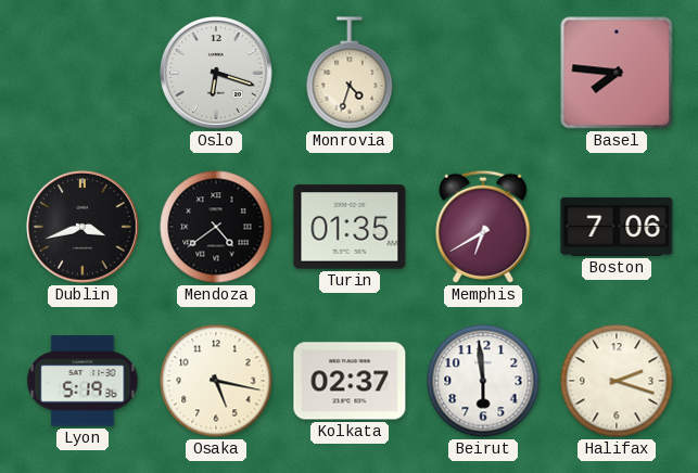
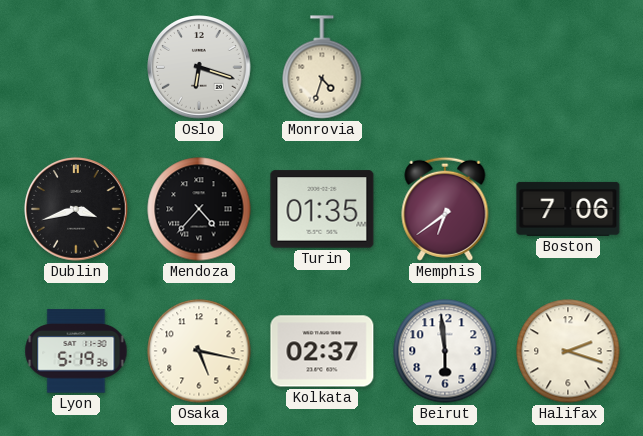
Basel: 7:46 -> none (617, 73)
Mendoza: 4:39 -> 4:37 (199, 209)
Memphis: 6:40 -> 6:39 (445, 209)
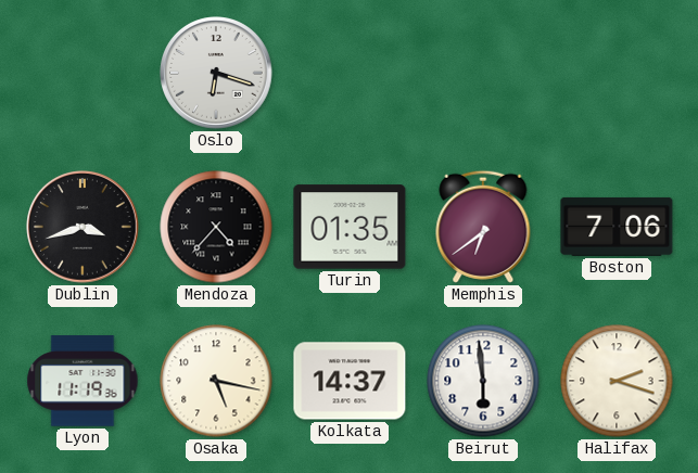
Monrovia: 4:33 -> none (322, 67)
Lyon: 5:19 -> 11:19 (83, 381)
Kolkata: 02:37 -> 14:37 (350, 381)
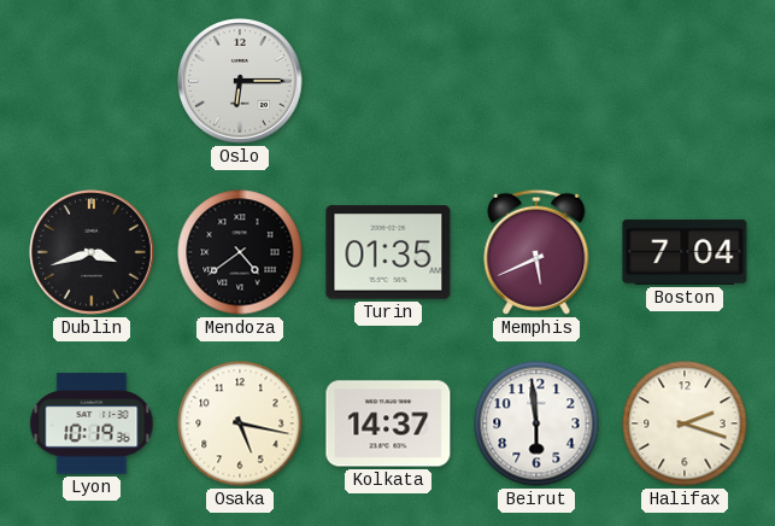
Oslo: 6:18 -> 6:15 (240, 81)
Mendoza: 4:37 -> 4:39 (240, 252)
Memphis: 6:39 -> 5:41 (536, 252)
Boston: 7:06 -> 7:04 (685, 252)
Lyon: 11:19 -> 10:19 (92, 423)
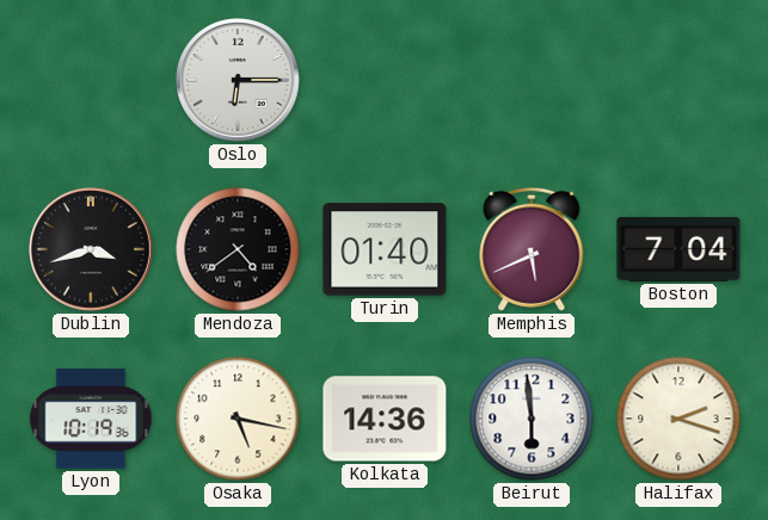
Turin: 01:35 -> 01:40 (385, 249)
Kolkata: 14:37 -> 14:36 (385, 419)
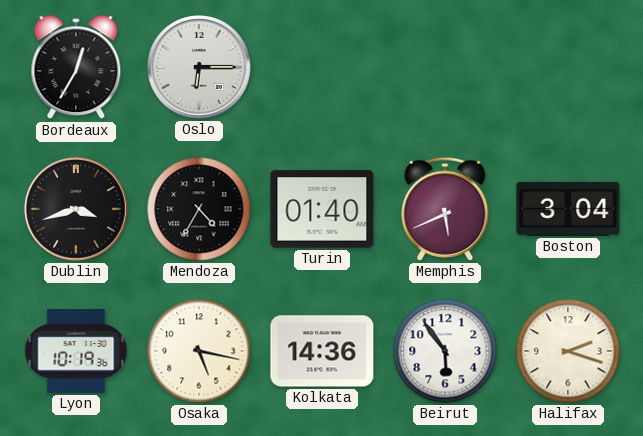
Bordeaux: none -> 12:35 (76, 68)
Mendoza: 4:39 -> 4:35 (199, 209)
Boston: 7:04 -> 3:04 (568, 209)
Beirut: 5:59 -> 5:54 (445, 351)
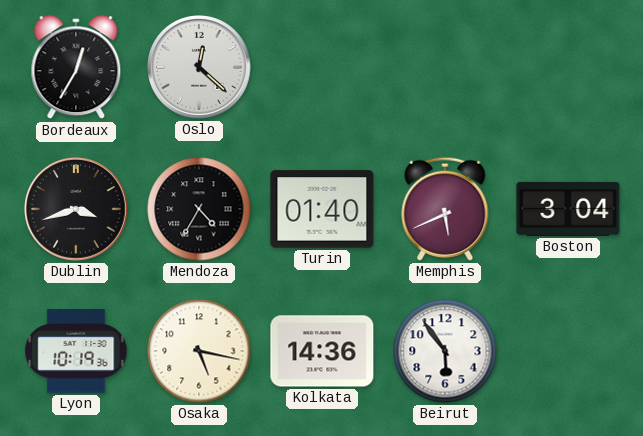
Oslo: 6:15 -> 12:22 (199, 67)
Halifax: 2:18 -> none (568, 351)
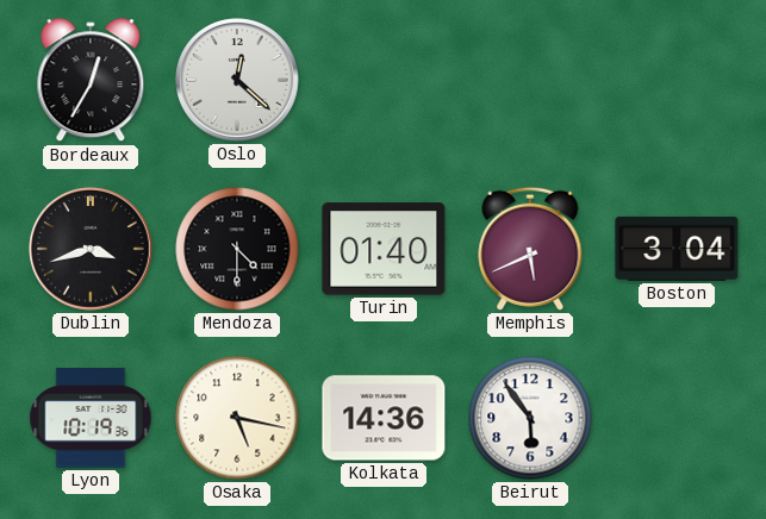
Mendoza: 4:35 -> 4:30 (237, 249)
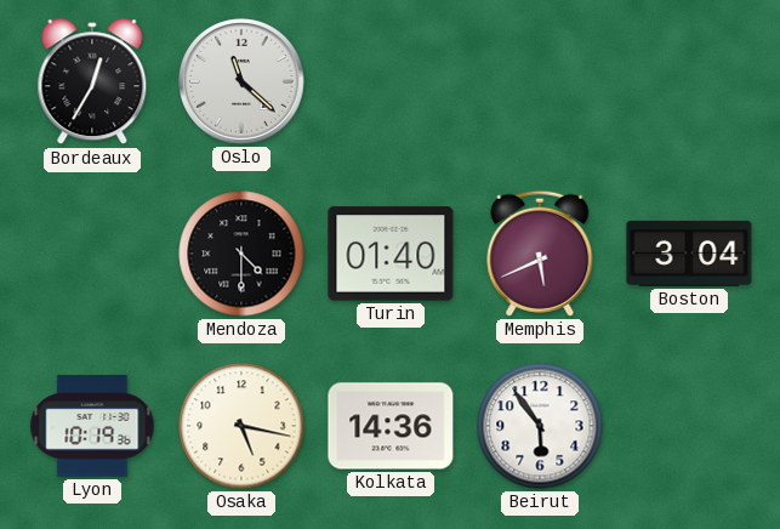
Oslo: 12:22 -> 11:22 (241, 81)
Dublin: 3:42 -> none (91, 249)
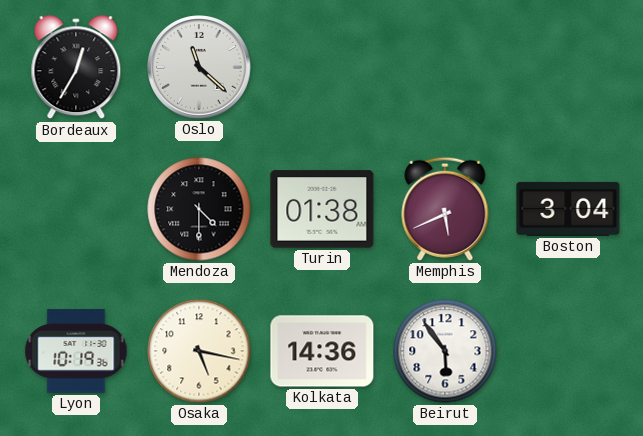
Turin: 01:40 -> 01:38 (322, 209)
